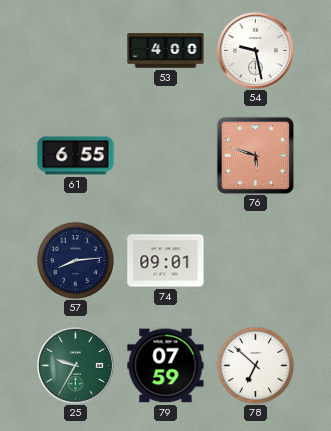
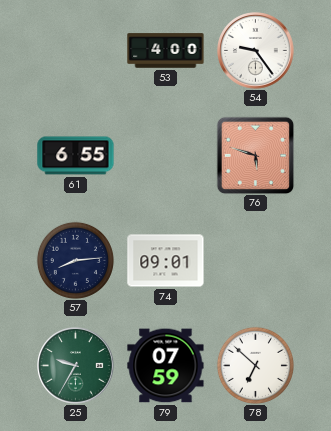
54: 9:28 -> 9:24 (256, 51)
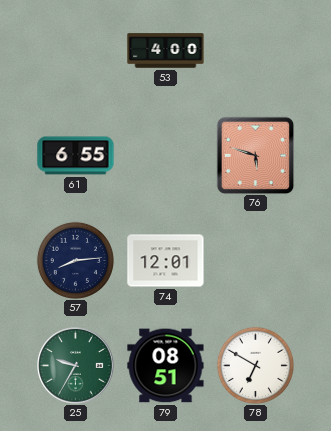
54: 9:24 -> none (256, 51)
74: 09:01 -> 12:01 (166, 261)
79: 07:59 -> 08:51 (166, 366)
78: 6:52 -> 6:50 (255, 365)
